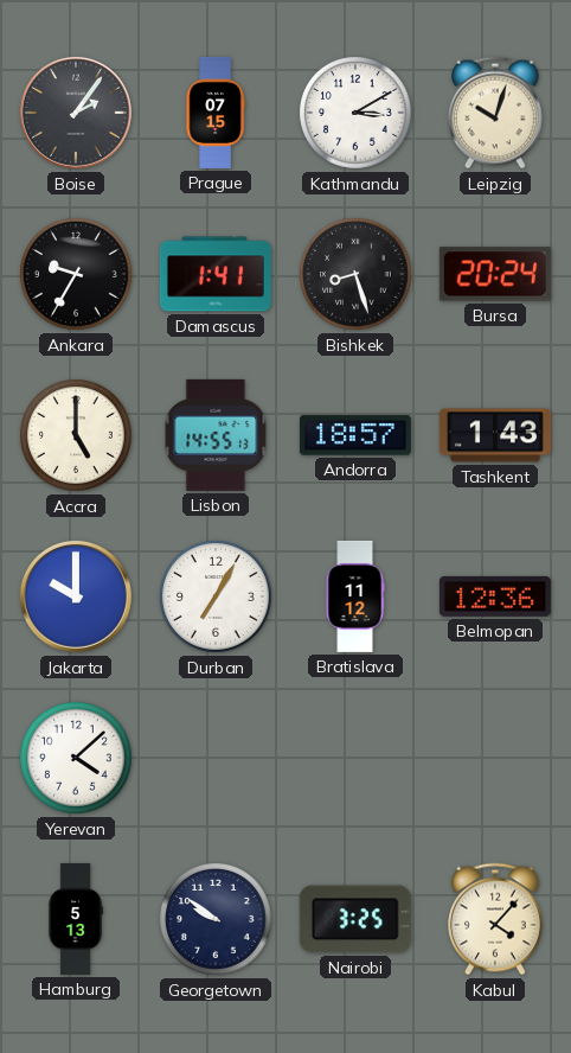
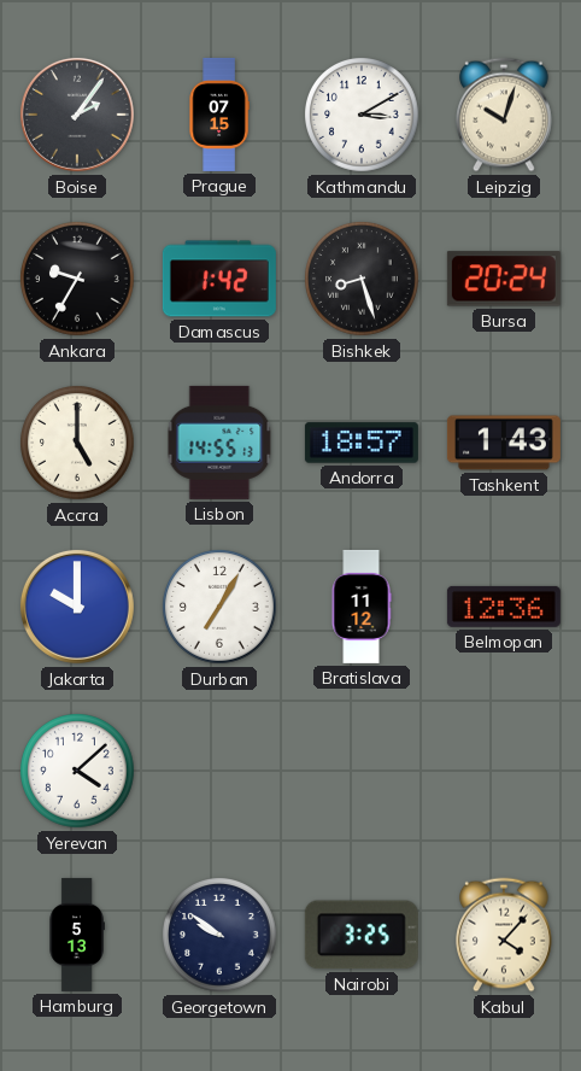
Damascus: 1:41 -> 1:42 (219, 279)
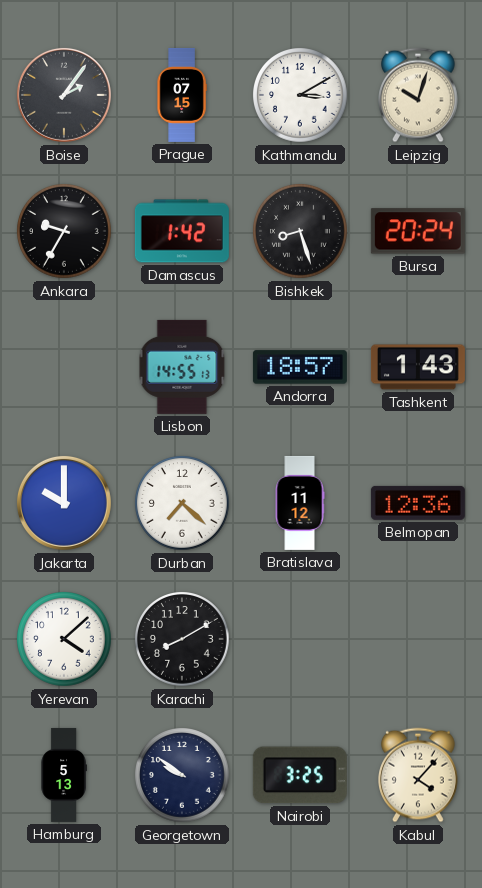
Accra: 5:00 -> none (78, 444)
Durban: 7:05 -> 7:22 (183, 504)
Karachi: none -> 8:10 (183, 640)
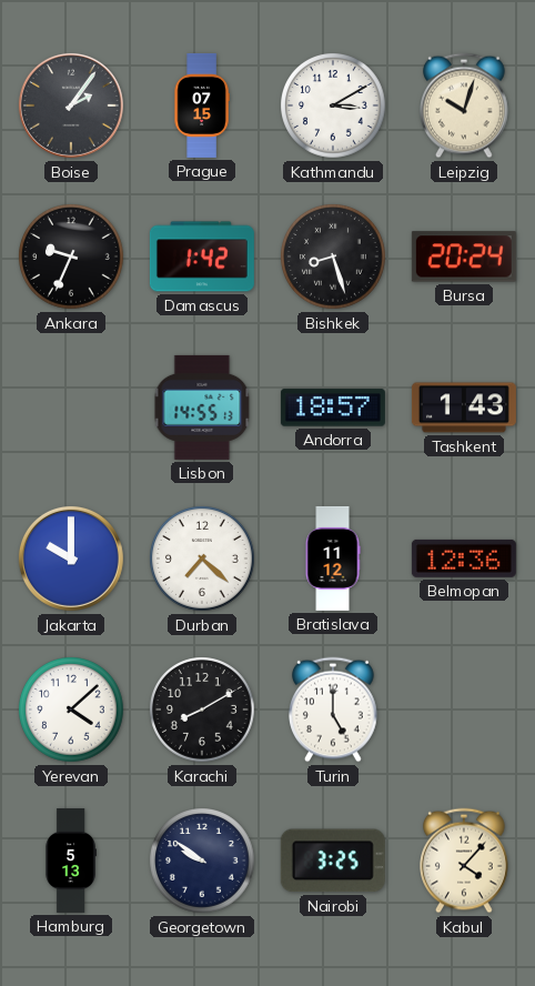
Ankara: 9:35 -> 9:34 (72, 258)
Turin: none -> 5:00 (334, 710)
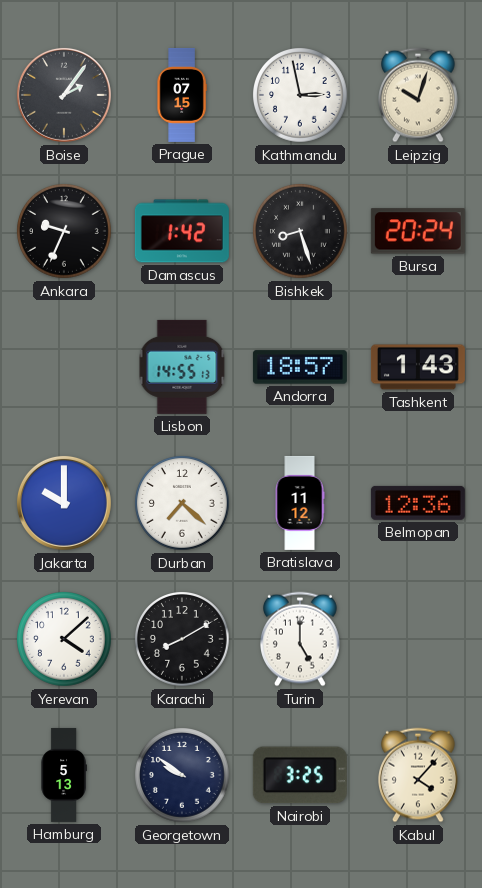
Kathmandu: 3:10 -> 2:58 (301, 96)
